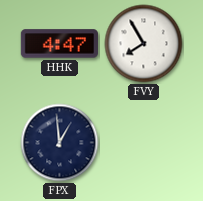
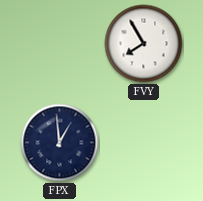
HHK: 4:47 -> none (59, 44)
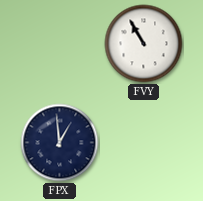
FVY: 7:55 -> 10:55 (144, 44)
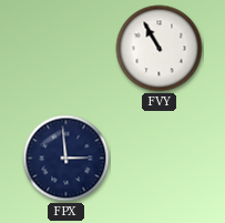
FPX: 12:59 -> 2:59 (67, 159)
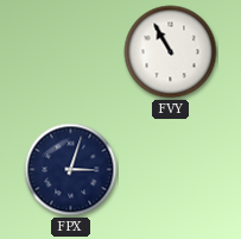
FPX: 2:59 -> 3:03 (71, 170)
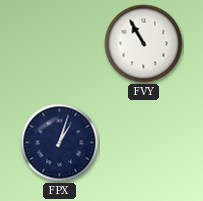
FPX: 3:03 -> 1:03 (60, 143)
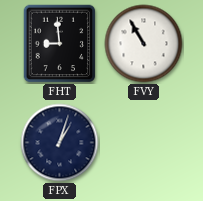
FHT: none -> 8:59 (60, 44)
